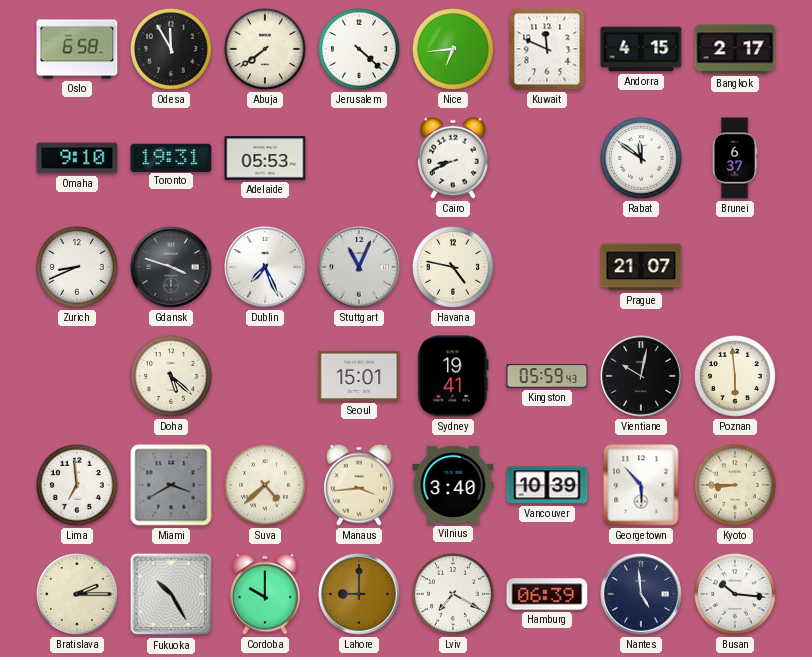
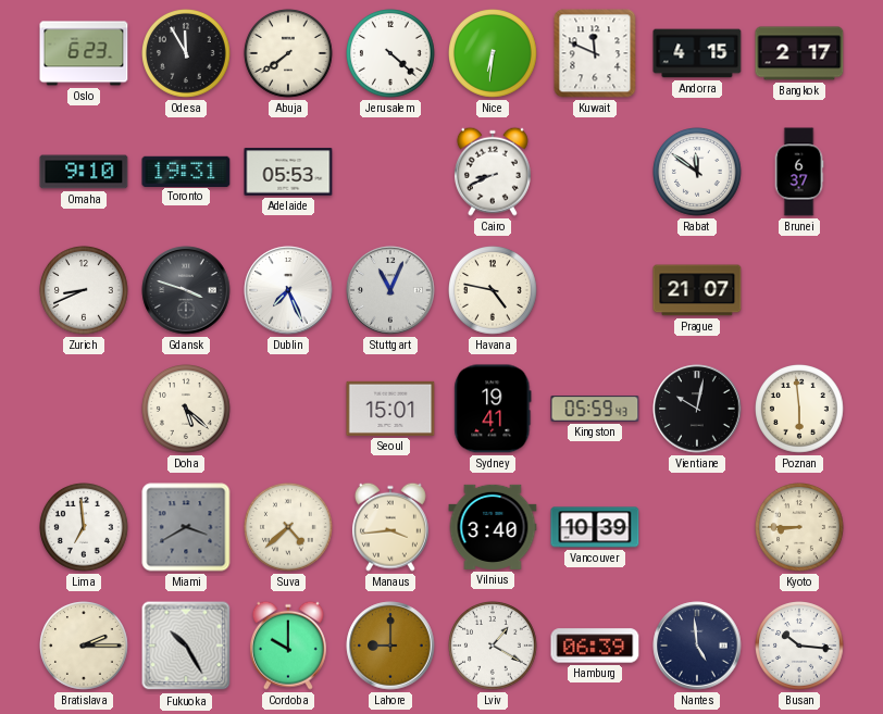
Oslo: 6:58 -> 6:23 (84, 53)
Nice: 6:44 -> 6:31 (494, 54)
Georgetown: 5:53 -> none (641, 485)
Lviv: 7:20 -> 1:20 (494, 647)
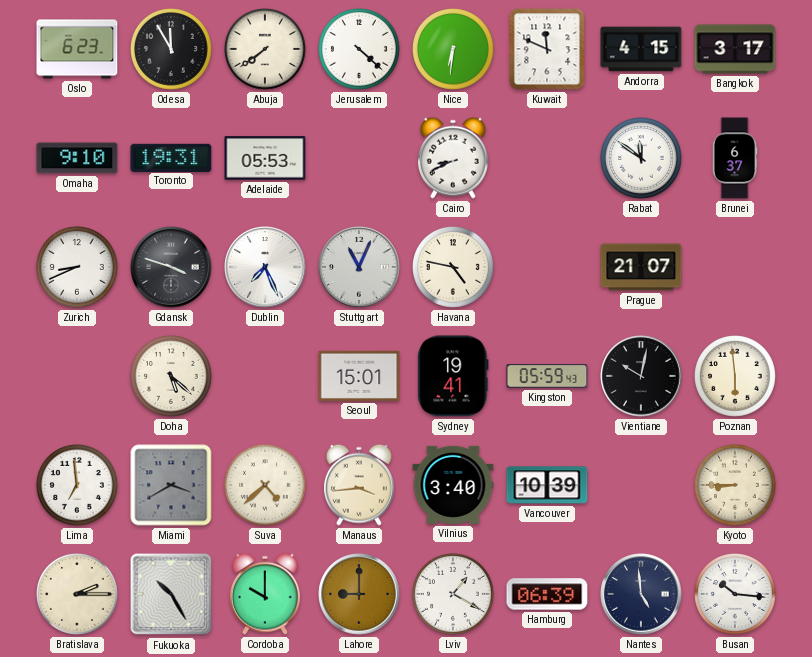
Bangkok: 2:17 -> 3:17 (735, 49)
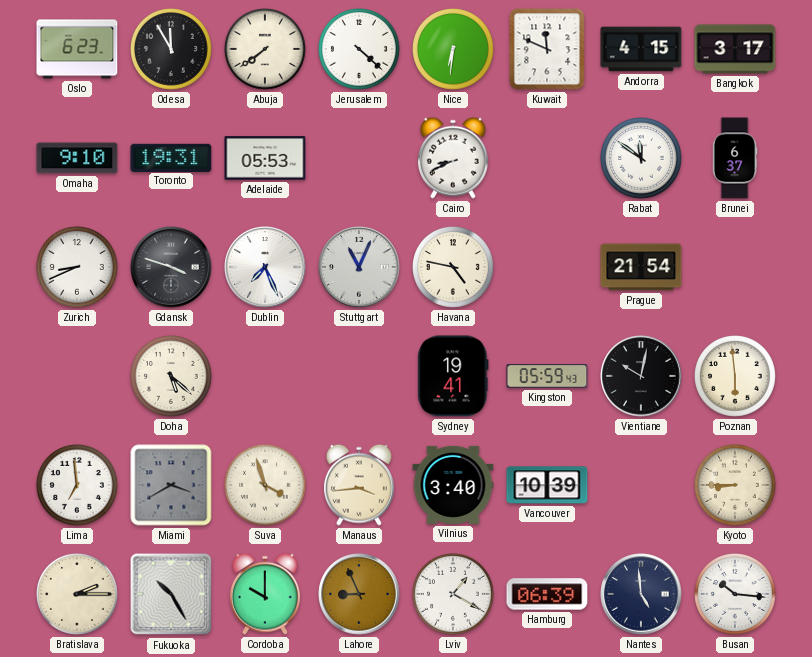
Prague: 21:07 -> 21:54 (641, 267)
Seoul: 15:01 -> none (359, 376)
Suva: 4:38 -> 3:57 (266, 486)
Lahore: 9:00 -> 8:56 (359, 594)
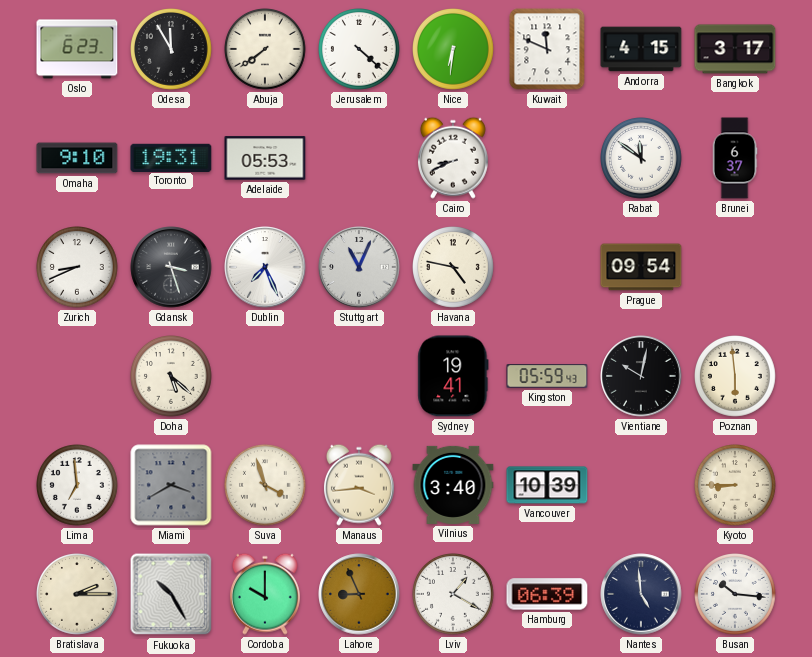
Gdansk: 3:48 -> 3:27 (171, 267)
Prague: 21:54 -> 09:54 (641, 267)
